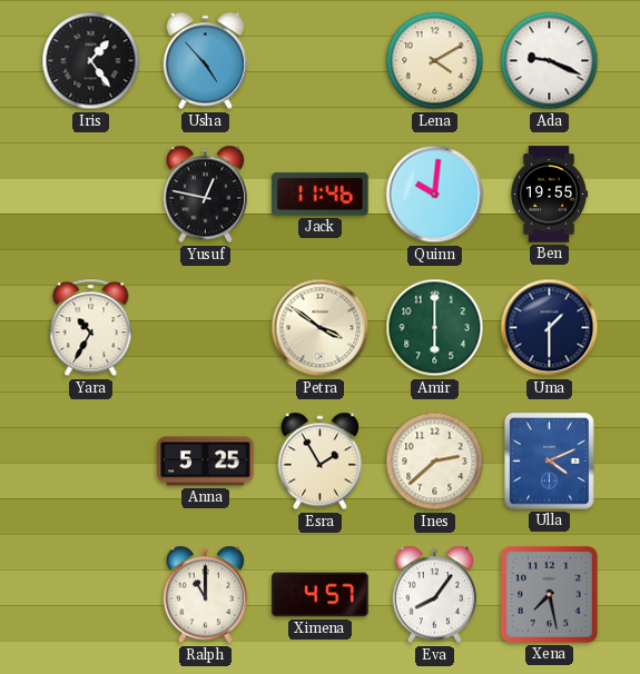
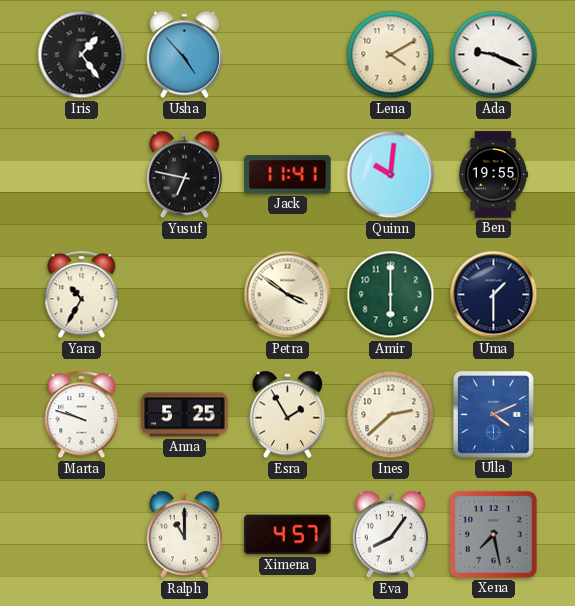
Yusuf: 12:47 -> 6:47 (185, 175)
Jack: 11:46 -> 11:41 (288, 175)
Marta: none -> 9:48 (82, 415)
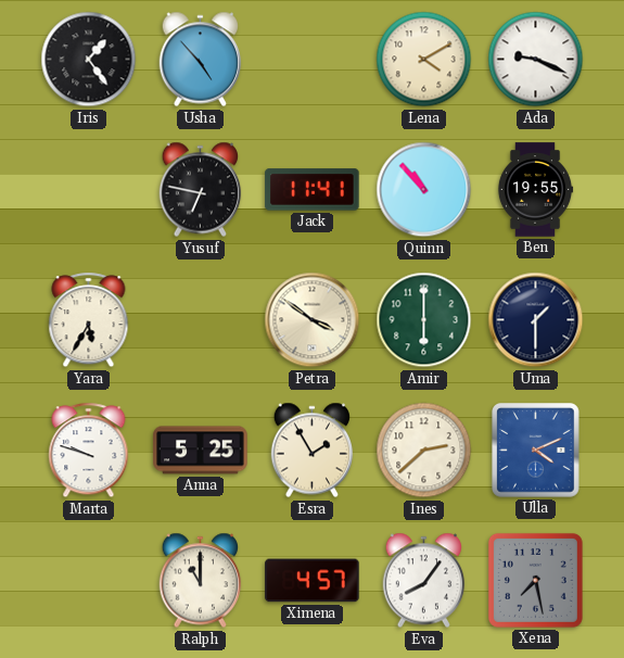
Quinn: 10:01 -> 10:53 (424, 190)
Yara: 10:35 -> 5:35 (89, 320)
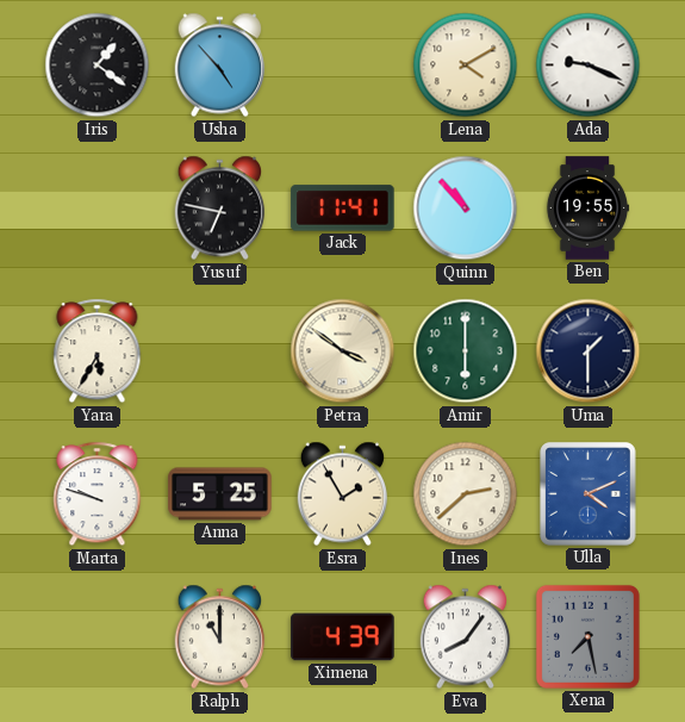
Iris: 1:24 -> 1:21 (98, 66)
Ximena: 4:57 -> 4:39 (343, 637)
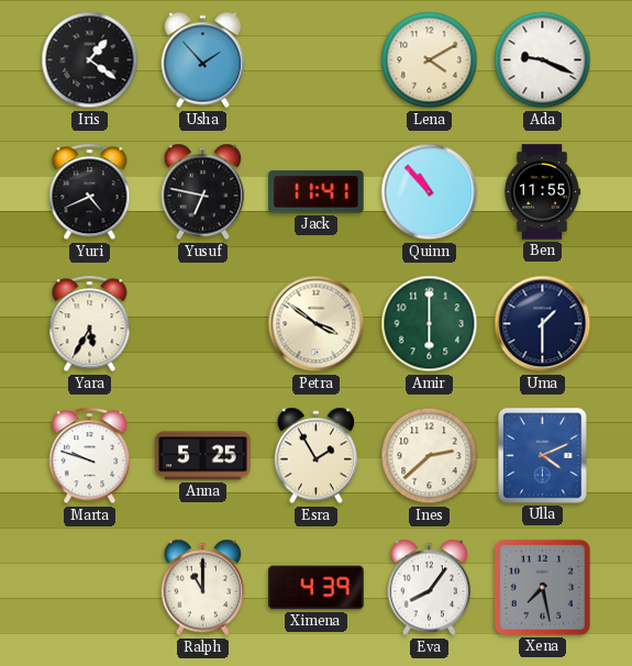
Usha: 4:53 -> 1:53 (203, 60)
Yuri: none -> 4:41 (90, 192)
Ben: 19:55 -> 11:55 (542, 192)
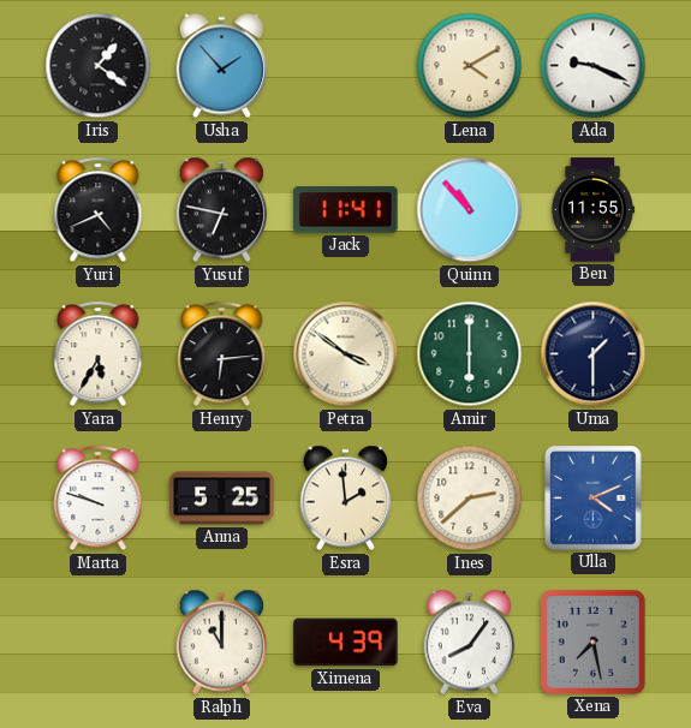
Henry: none -> 6:14 (222, 354)
Esra: 1:55 -> 1:59 (346, 499)
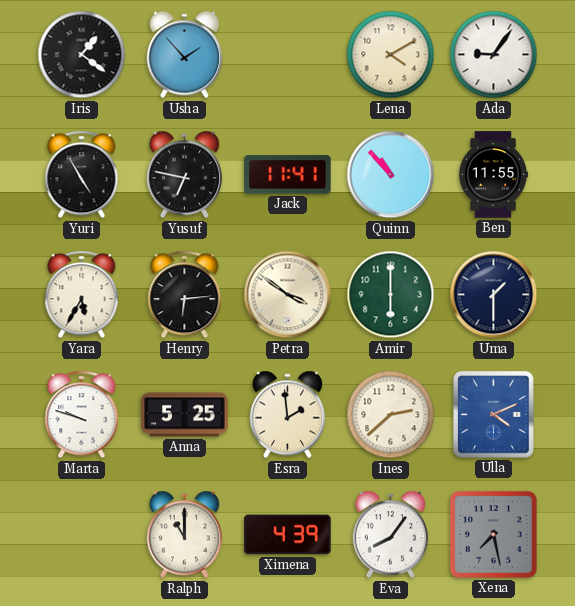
Ada: 9:19 -> 9:06 (494, 55)
Yuri: 4:41 -> 4:55 (82, 175)
